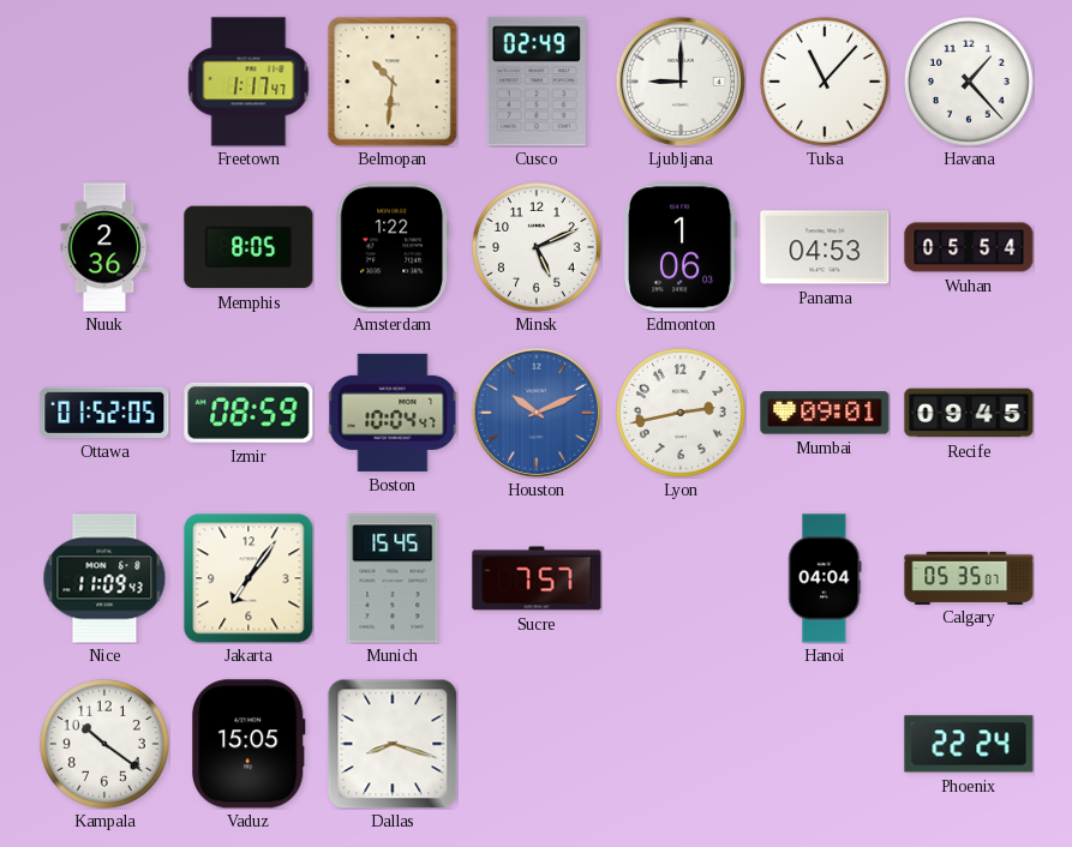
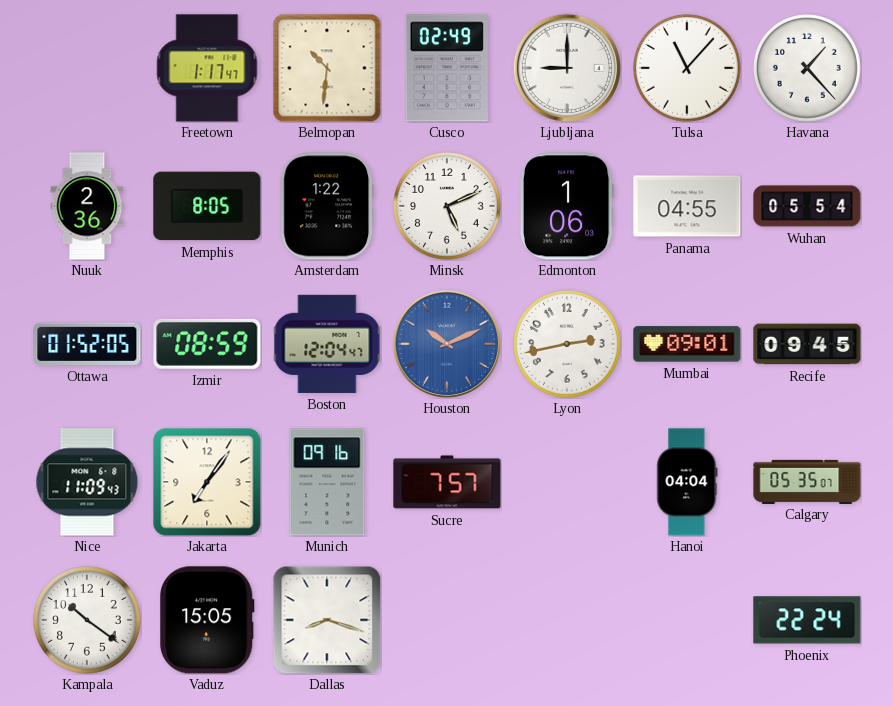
Panama: 04:53 -> 04:55 (687, 206)
Boston: 10:04 -> 12:04 (327, 344)
Munich: 15:45 -> 09:16 (327, 482)
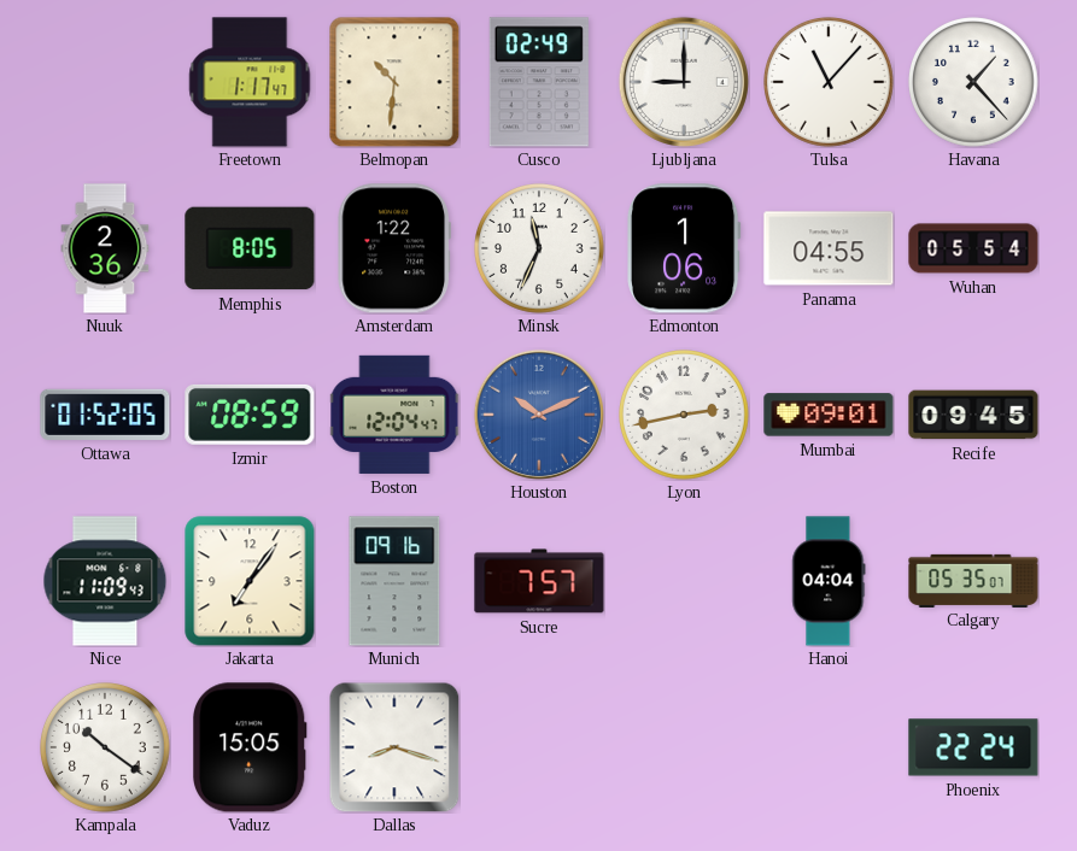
Minsk: 5:11 -> 11:34 (540, 250)
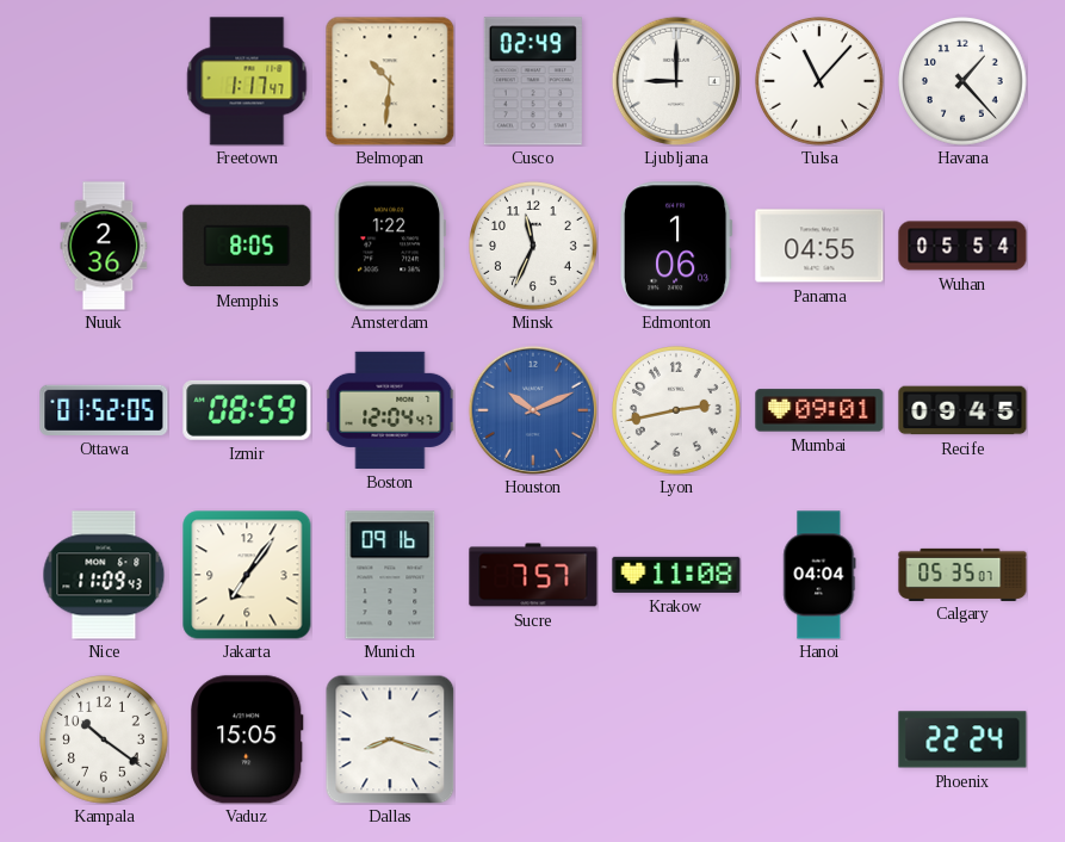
Krakow: none -> 11:08 (676, 575)
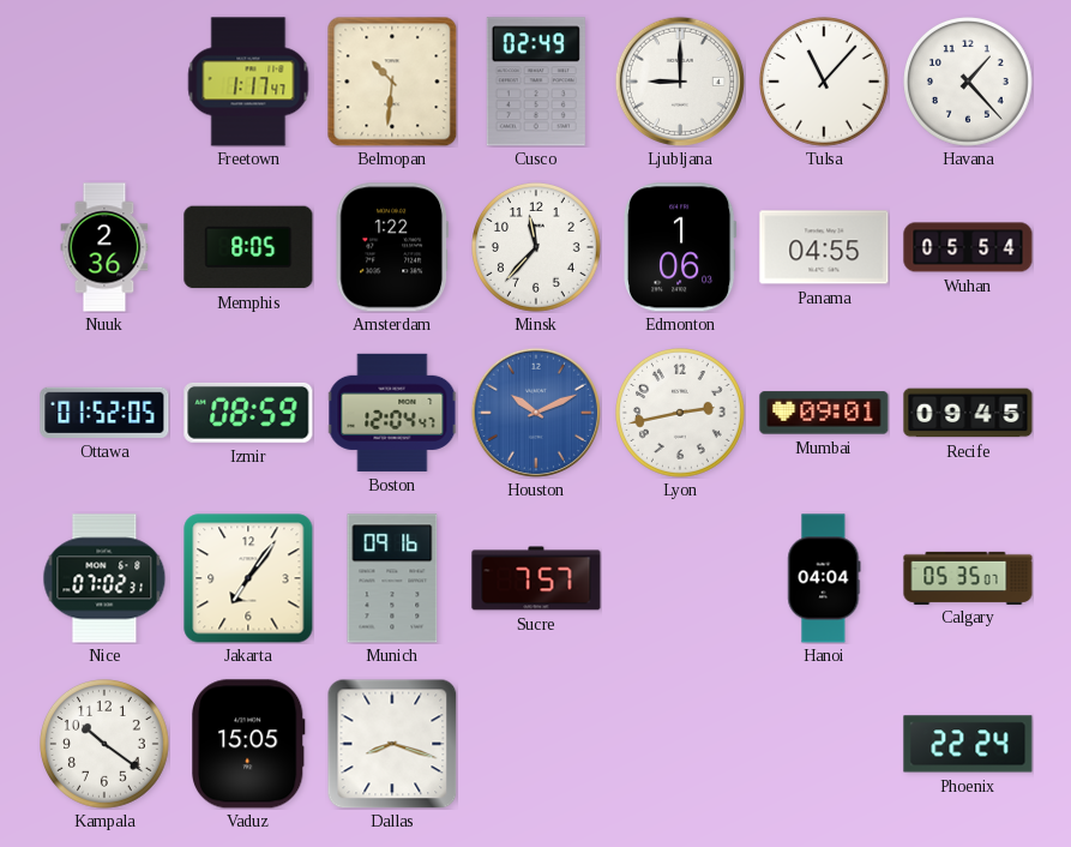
Minsk: 11:34 -> 11:37 (537, 248)
Nice: 11:09 -> 07:02 (104, 578)
Krakow: 11:08 -> none (676, 575)
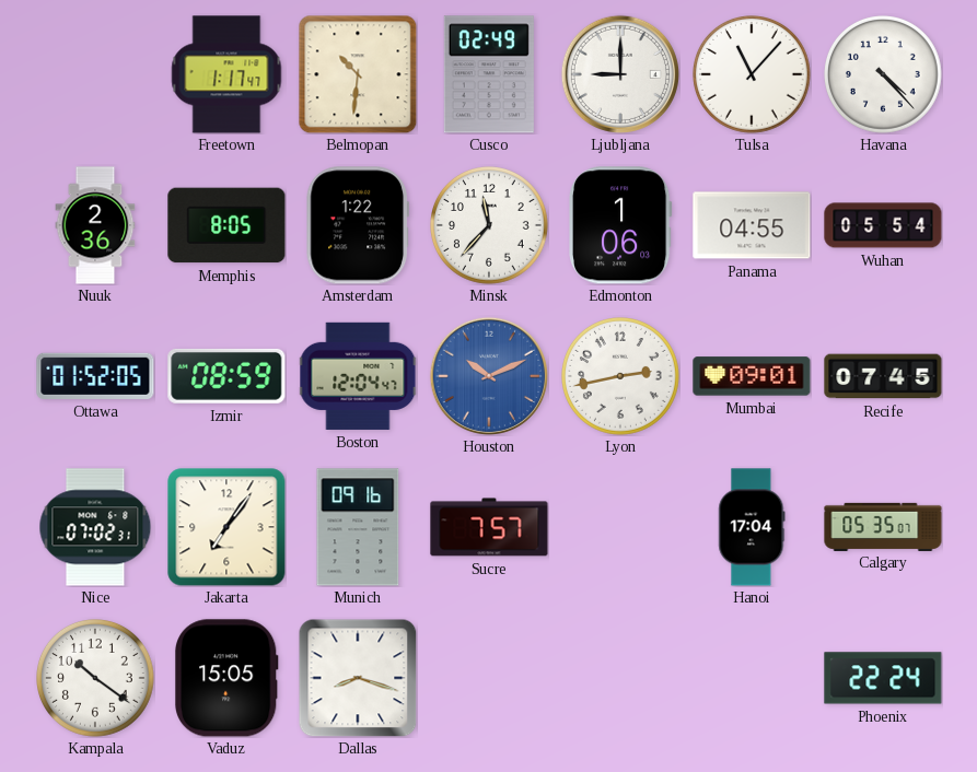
Havana: 1:23 -> 4:23 (884, 75)
Recife: 09:45 -> 07:45 (883, 376)
Hanoi: 04:04 -> 17:04 (752, 527)
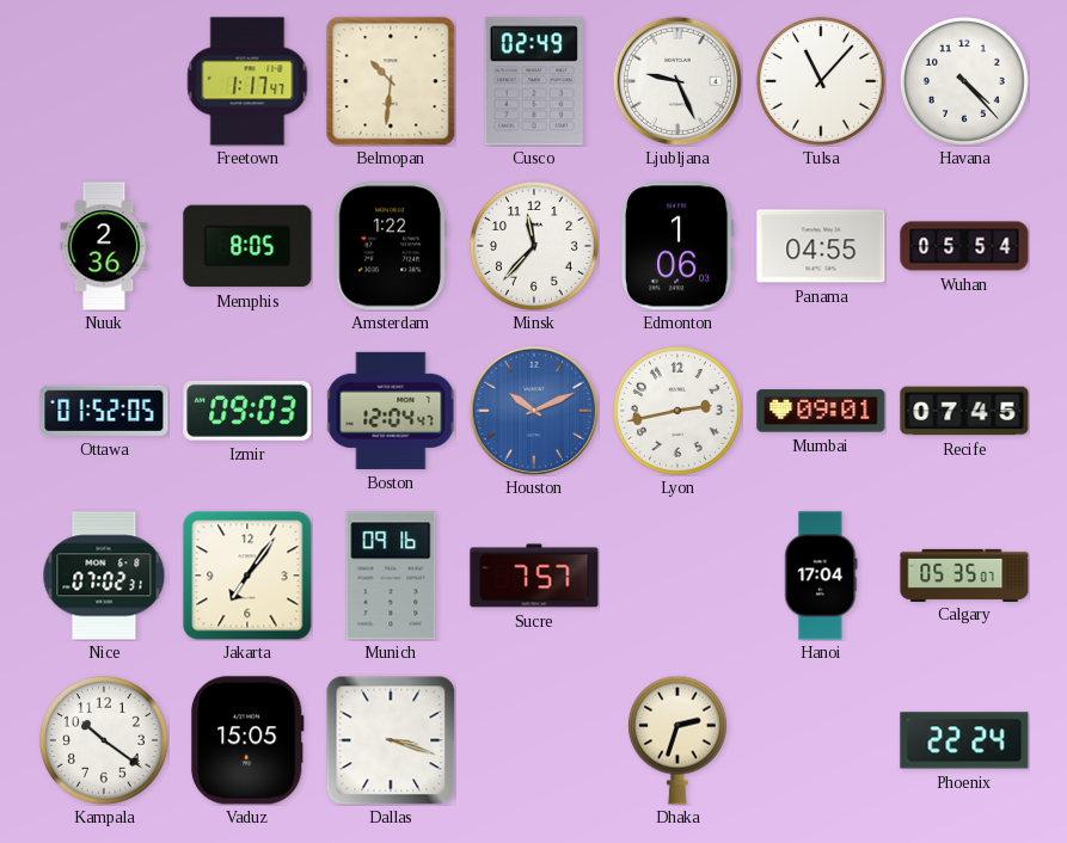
Ljubljana: 9:00 -> 9:26 (677, 81)
Izmir: 08:59 -> 09:03 (247, 411)
Dallas: 8:18 -> 3:18 (391, 740)
Dhaka: none -> 2:33 (677, 740)
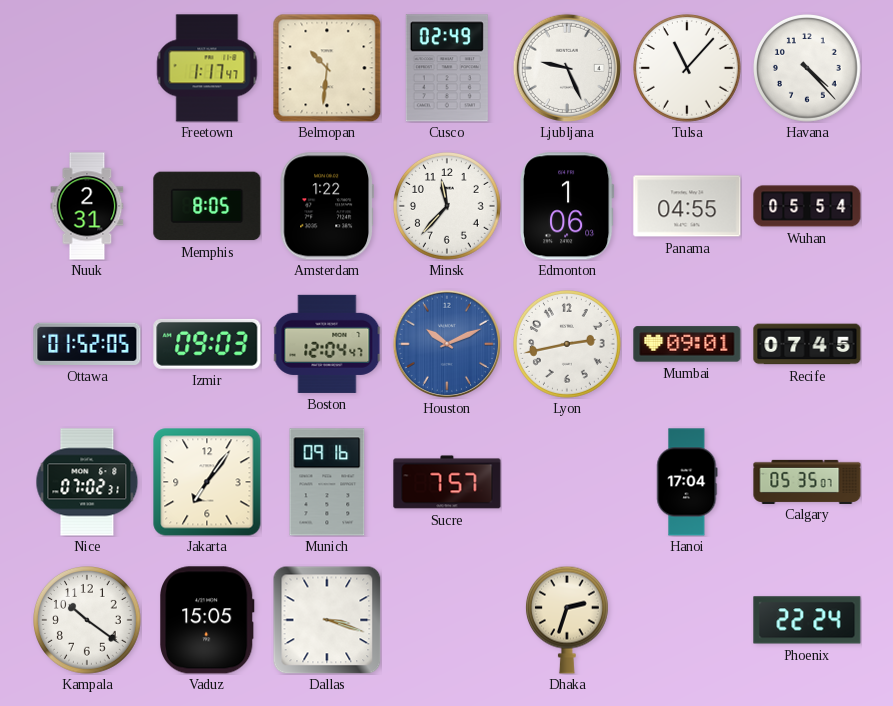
Nuuk: 2:36 -> 2:31 (87, 206)
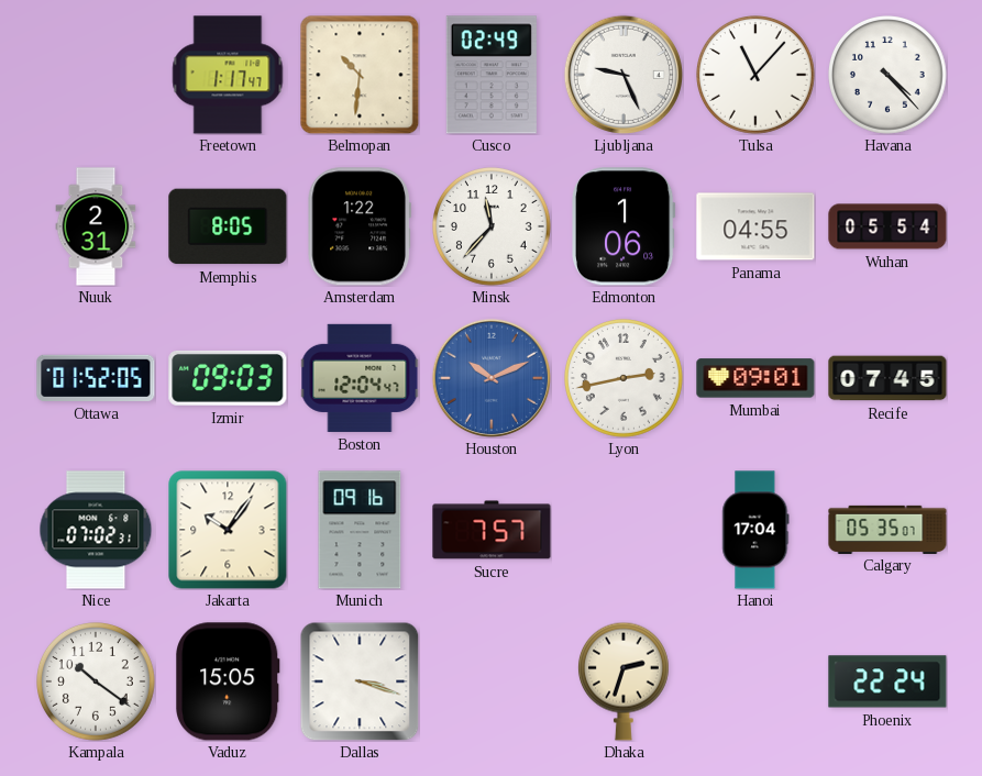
Jakarta: 7:06 -> 10:06 (228, 530)
